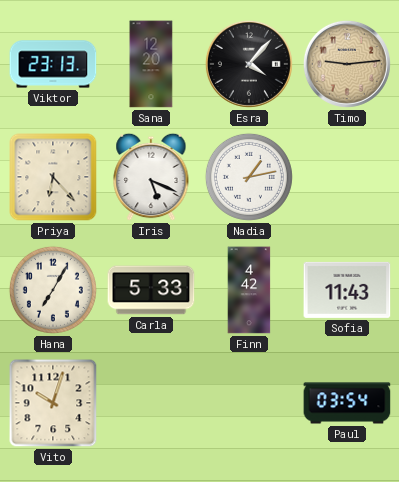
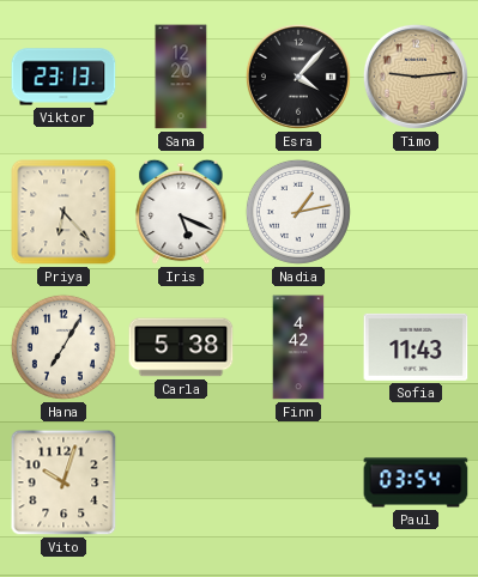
Carla: 5:33 -> 5:38 (181, 347)
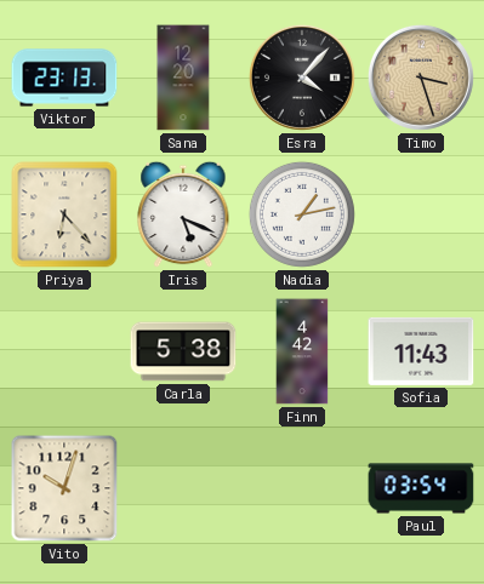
Timo: 9:14 -> 3:27 (421, 78)
Hana: 7:05 -> none (63, 347)
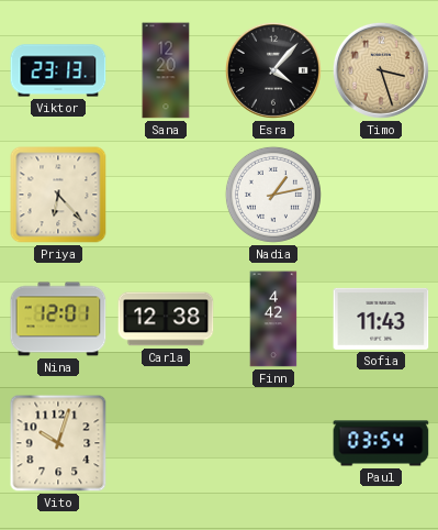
Iris: 5:19 -> none (183, 214)
Nina: none -> 12:01 (58, 319)
Carla: 5:38 -> 12:38 (166, 319)
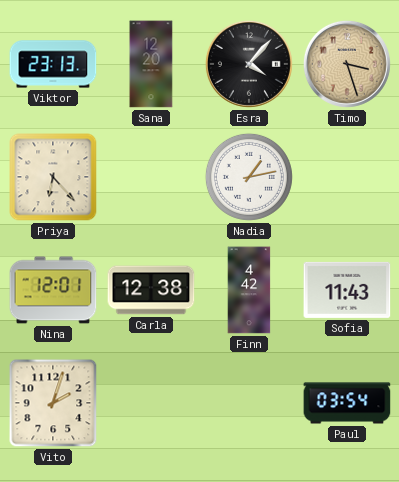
Vito: 10:03 -> 2:03 (53, 403)
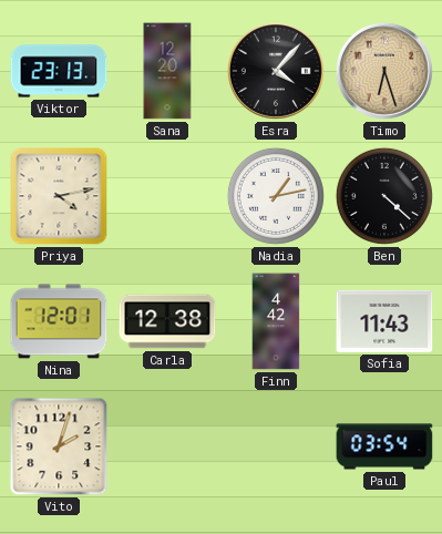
Timo: 3:27 -> 6:27 (384, 71)
Priya: 6:23 -> 4:13 (59, 196)
Ben: none -> 4:22 (384, 196)
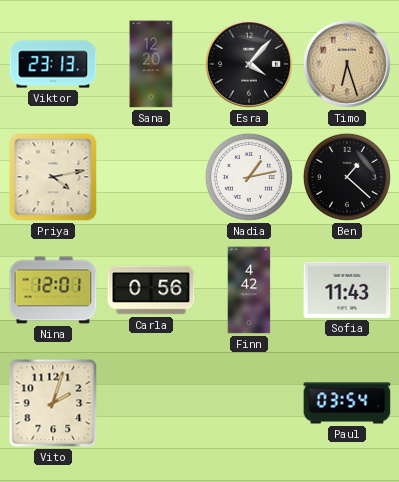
Ben: 4:22 -> 1:22 (347, 177)
Carla: 12:38 -> 0:56 (151, 290)
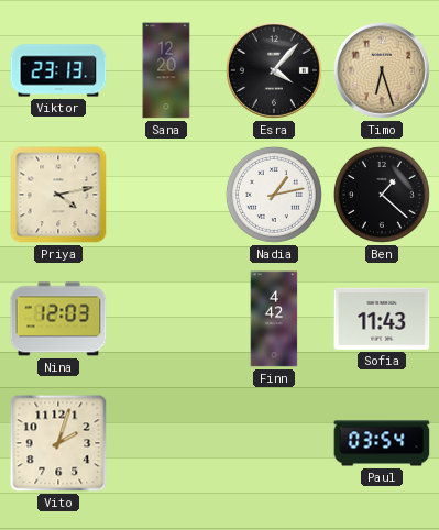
Nina: 12:01 -> 12:03 (58, 319)
Carla: 0:56 -> none (151, 290)
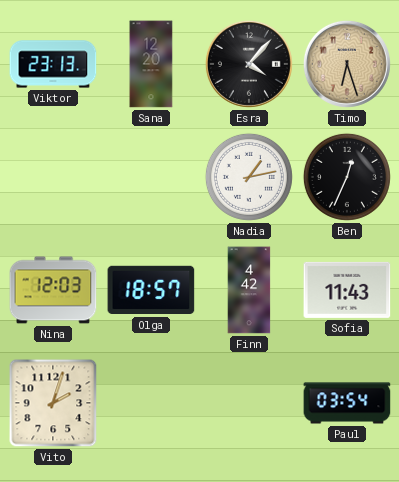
Priya: 4:13 -> none (58, 195)
Ben: 1:22 -> 12:34 (347, 177)
Olga: none -> 18:57 (151, 290)
